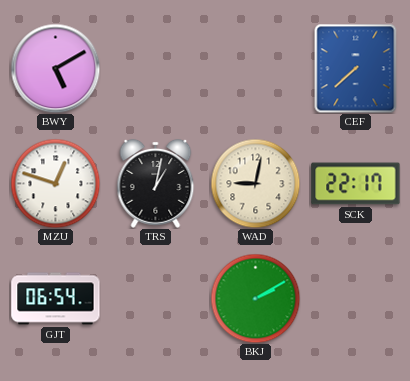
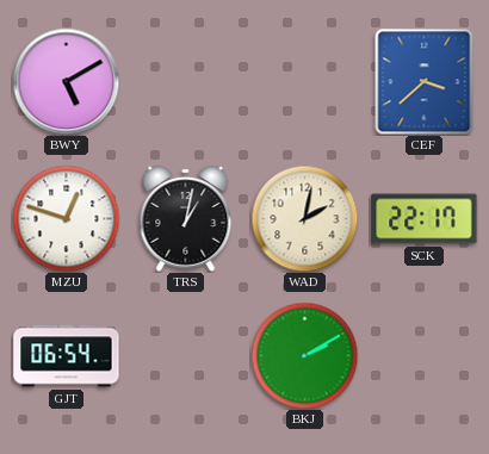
CEF: 7:38 -> 3:38 (425, 81)
WAD: 9:02 -> 2:02 (304, 218)
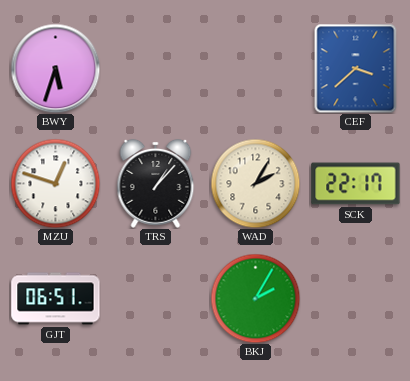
BWY: 5:10 -> 5:33 (55, 68)
TRS: 1:02 -> 1:07 (156, 183)
WAD: 2:02 -> 2:05 (255, 183)
GJT: 06:54 -> 06:51 (56, 299)
BKJ: 2:10 -> 2:05 (255, 298)
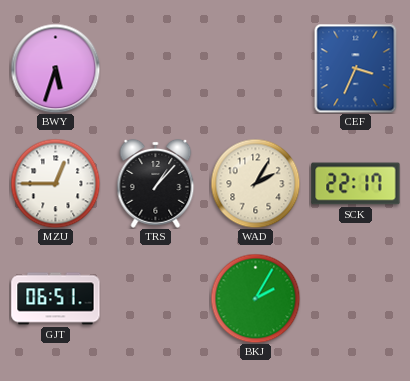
CEF: 3:38 -> 3:34 (356, 68)
MZU: 12:48 -> 12:45 (55, 183)
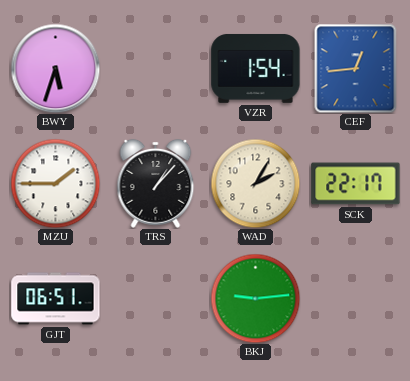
VZR: none -> 1:54 (256, 68)
CEF: 3:34 -> 12:44 (356, 68)
MZU: 12:45 -> 1:45 (55, 183)
BKJ: 2:05 -> 9:14 (255, 298)
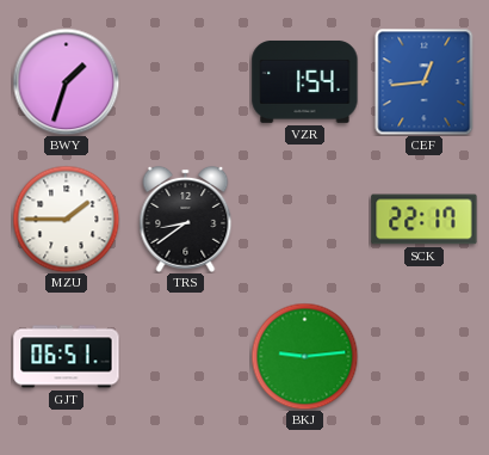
BWY: 5:33 -> 1:33 (66, 81)
TRS: 1:07 -> 8:39 (186, 219)
WAD: 2:05 -> none (255, 183)
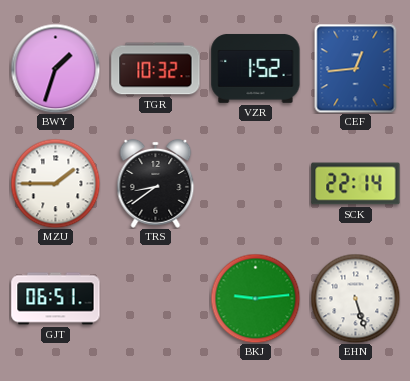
TGR: none -> 10:32 (156, 69)
VZR: 1:54 -> 1:52 (256, 68)
SCK: 22:17 -> 22:14 (356, 184)
EHN: none -> 5:27 (355, 298)
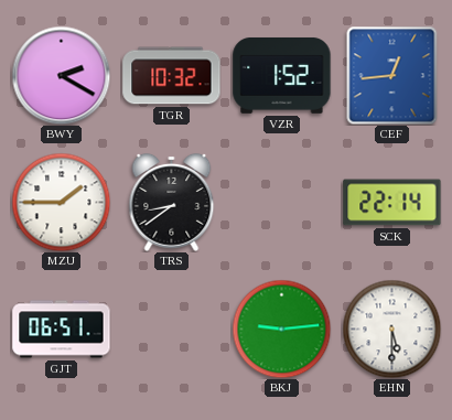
BWY: 1:33 -> 2:20 (61, 75)
EHN: 5:27 -> 5:30 (391, 329)
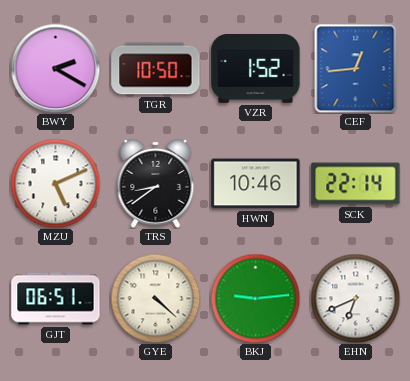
TGR: 10:32 -> 10:50 (156, 69)
MZU: 1:45 -> 5:11 (55, 183)
HWN: none -> 10:46 (256, 184)
GYE: none -> 4:22 (155, 298)
EHN: 5:30 -> 6:41 (355, 298)
